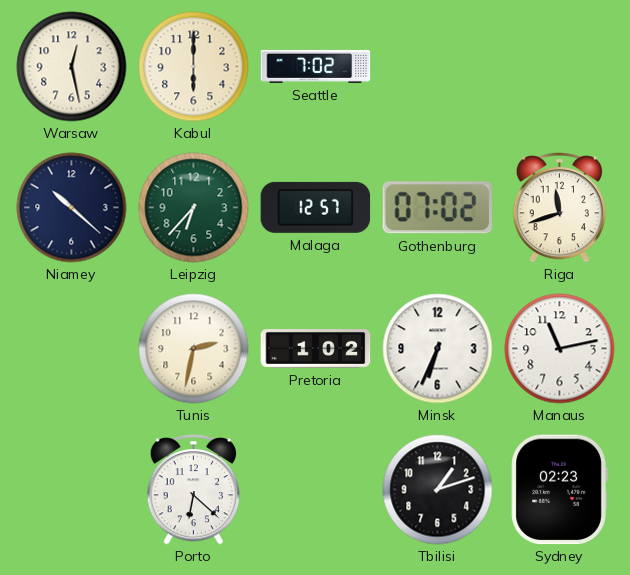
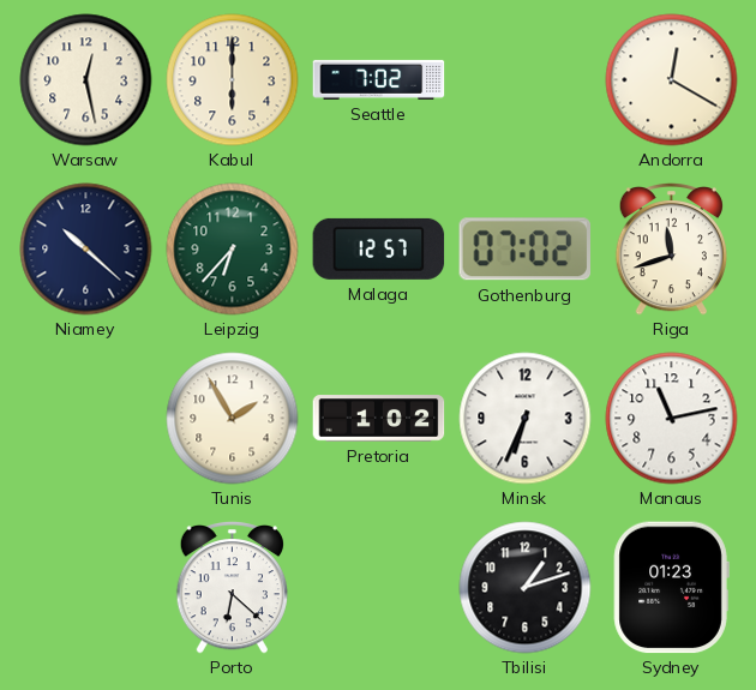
Andorra: none -> 12:20 (672, 80)
Tunis: 2:32 -> 1:55 (233, 419)
Sydney: 02:23 -> 01:23 (671, 588)
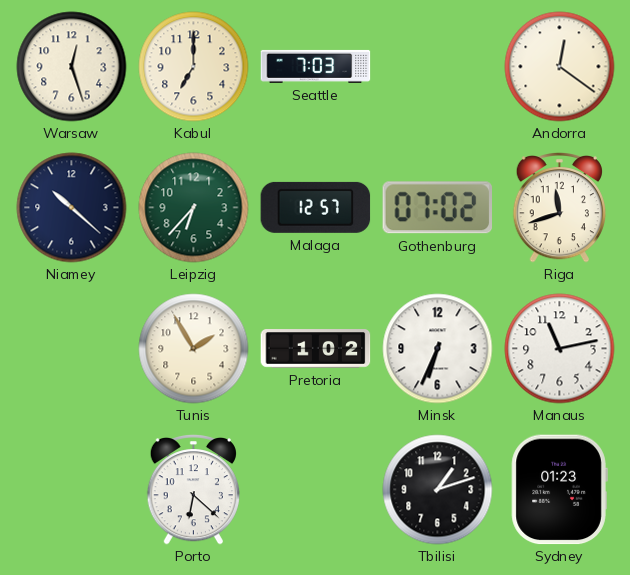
Warsaw: 12:28 -> 12:27 (72, 67)
Kabul: 6:00 -> 7:00 (194, 67)
Seattle: 7:02 -> 7:03 (316, 66)
Andorra: 12:20 -> 12:21 (560, 67)
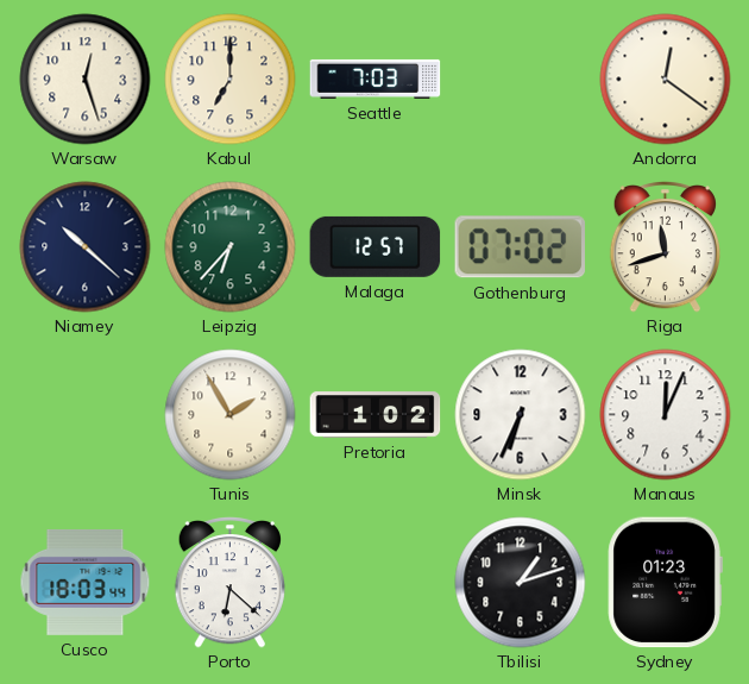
Manaus: 11:13 -> 12:04 (666, 415)
Cusco: none -> 18:03 (86, 582)
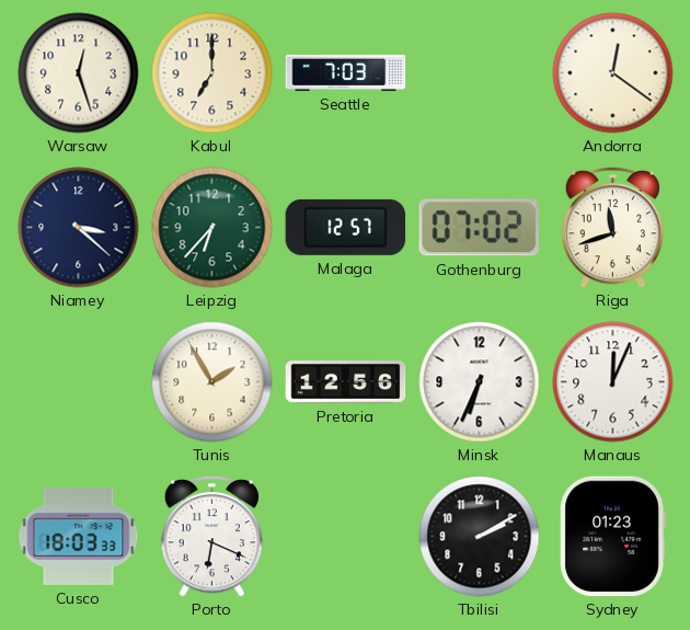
Niamey: 10:22 -> 3:22 (79, 228)
Pretoria: 1:02 -> 12:56 (346, 382)
Cusco: 18:03:44 -> 18:03:33 (79, 536)
Porto: 6:22 -> 6:19 (211, 537)
Tbilisi: 1:12 -> 2:10 (480, 537)
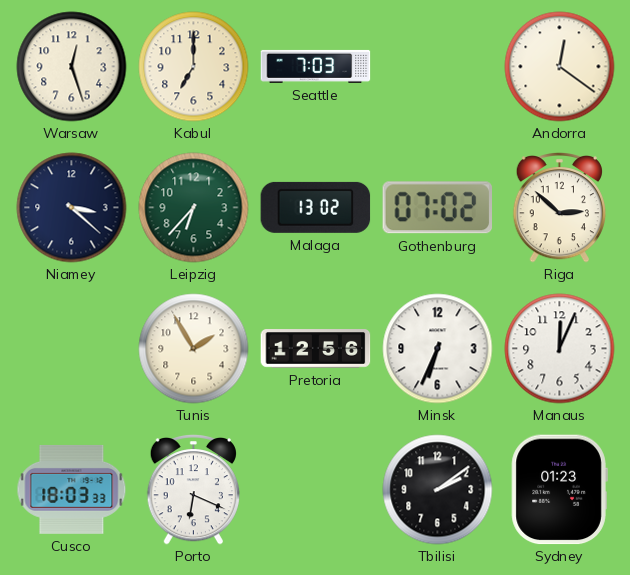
Malaga: 12:57 -> 13:02 (316, 207)
Riga: 11:42 -> 2:52 (559, 208)
Tbilisi: 2:10 -> 2:09 (438, 490)
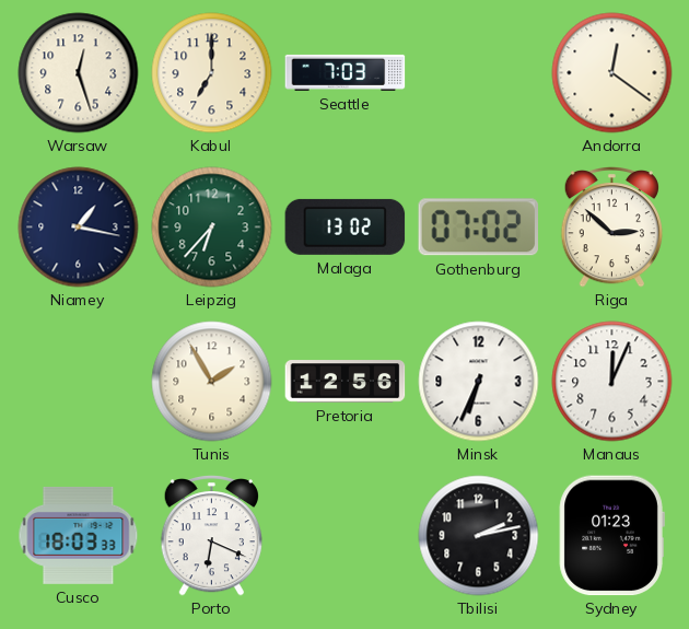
Niamey: 3:22 -> 1:17 (79, 228)
Tbilisi: 2:09 -> 2:13 (479, 536)
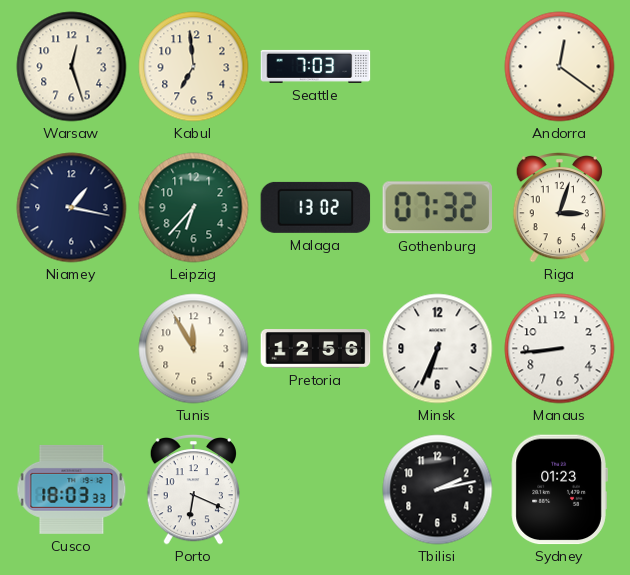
Kabul: 7:00 -> 6:59 (194, 67)
Gothenburg: 07:02 -> 07:32 (437, 208)
Riga: 2:52 -> 3:03 (559, 208)
Tunis: 1:55 -> 11:55 (194, 349)
Manaus: 12:04 -> 8:44 (560, 349)
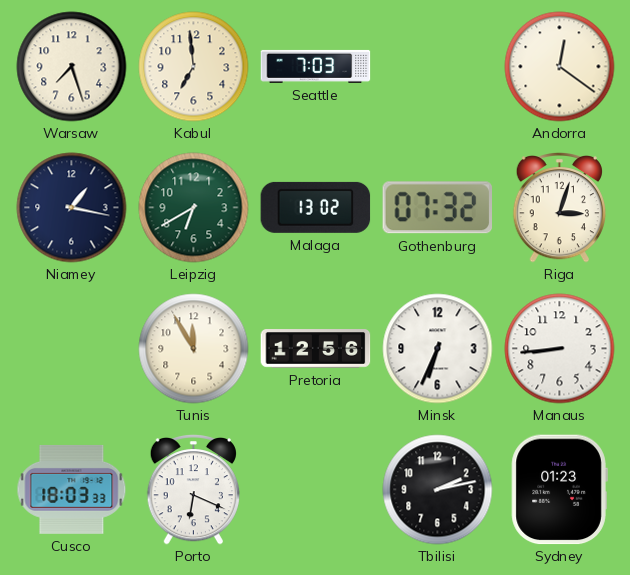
Warsaw: 12:27 -> 7:27 (72, 67)
Leipzig: 6:37 -> 6:40 (194, 208)
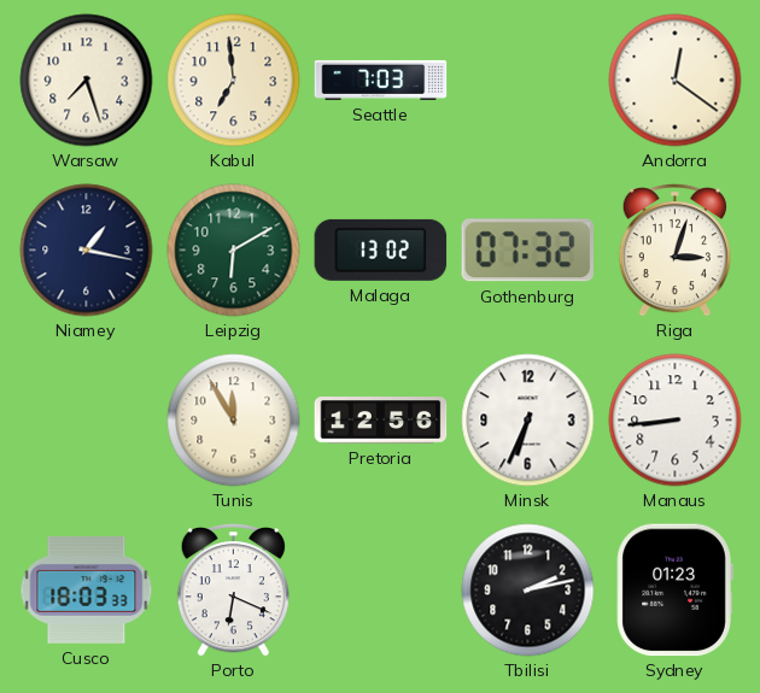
Leipzig: 6:40 -> 6:10 (234, 251)
